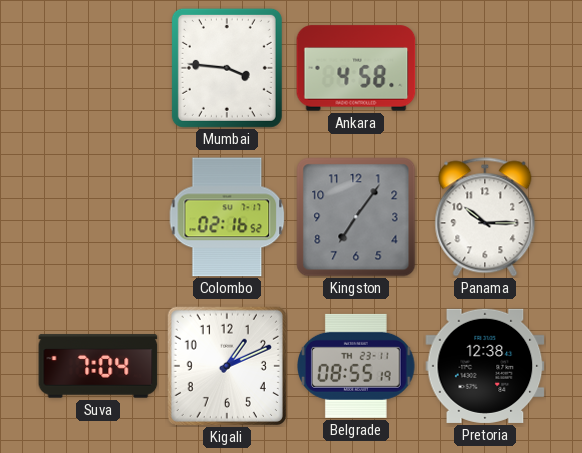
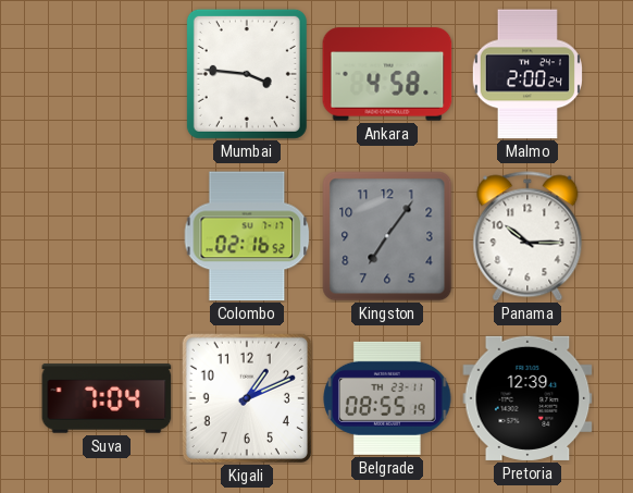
Malmo: none -> 2:00 (527, 74)
Pretoria: 12:38 -> 12:39 (527, 398)
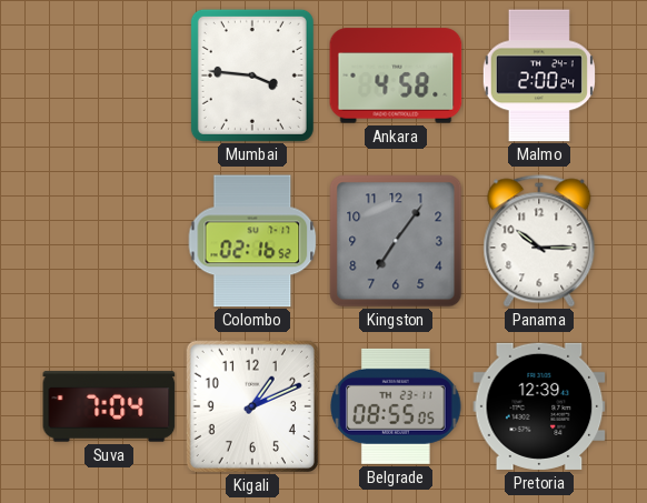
Belgrade: 08:55:19 -> 08:55:05 (396, 406)
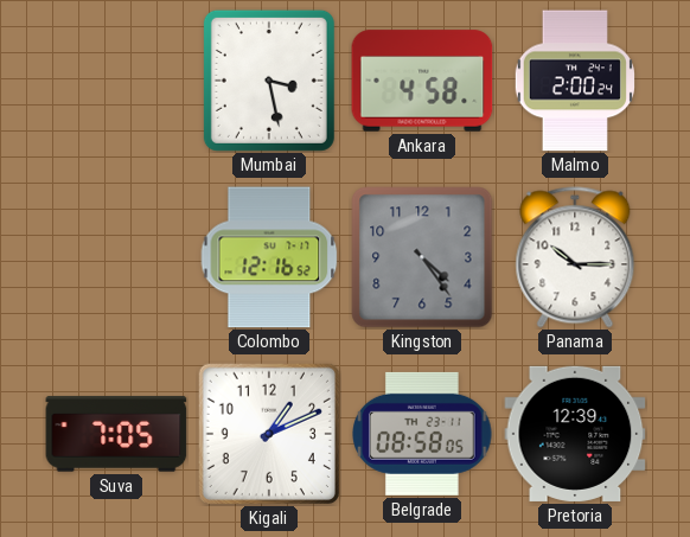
Mumbai: 3:46 -> 3:28 (269, 81)
Colombo: 02:16 -> 12:16 (269, 257)
Kingston: 7:06 -> 4:24 (422, 257)
Suva: 7:04 -> 7:05 (116, 434)
Belgrade: 08:55 -> 08:58 (422, 434)
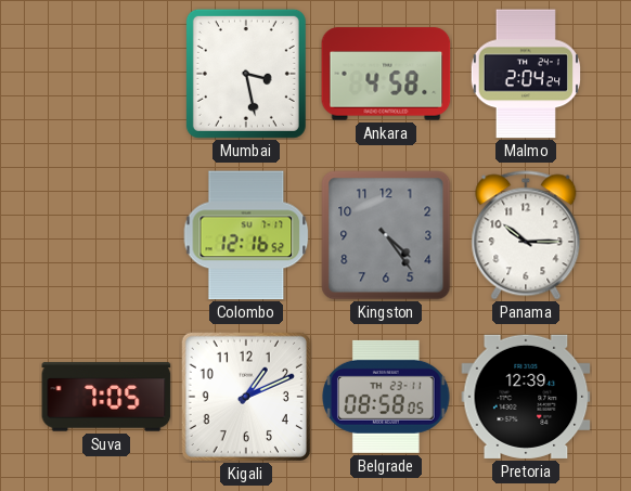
Malmo: 2:00 -> 2:04 (526, 74)
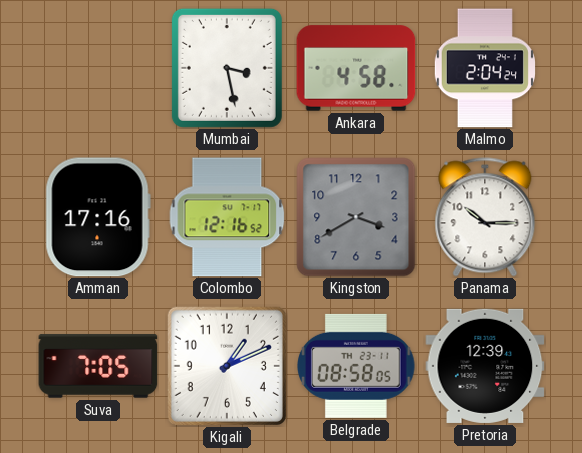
Amman: none -> 17:16 (98, 217)
Kingston: 4:24 -> 3:40 (356, 217)
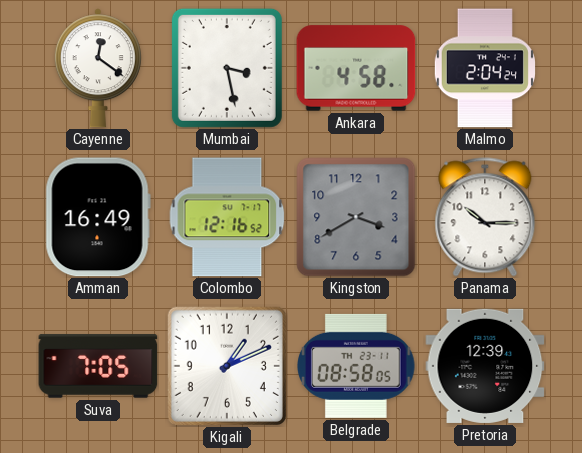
Cayenne: none -> 12:21 (98, 68)
Amman: 17:16 -> 16:49 (98, 217)
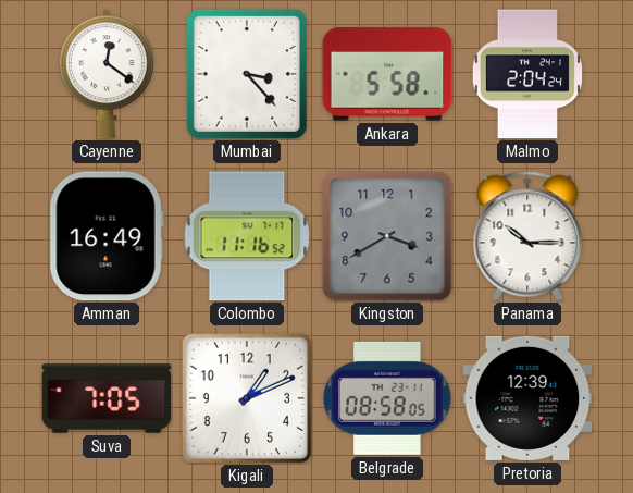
Mumbai: 3:28 -> 3:23 (247, 74)
Ankara: 4:58 -> 5:58 (387, 74)
Colombo: 12:16 -> 11:16 (247, 236)
